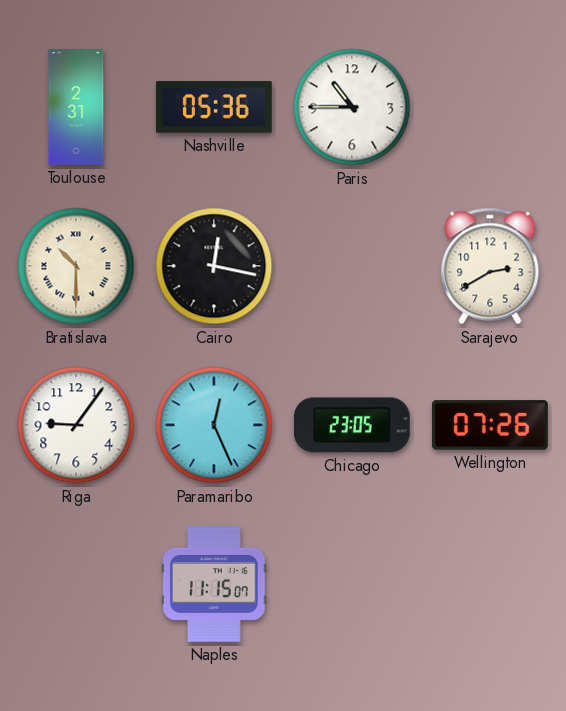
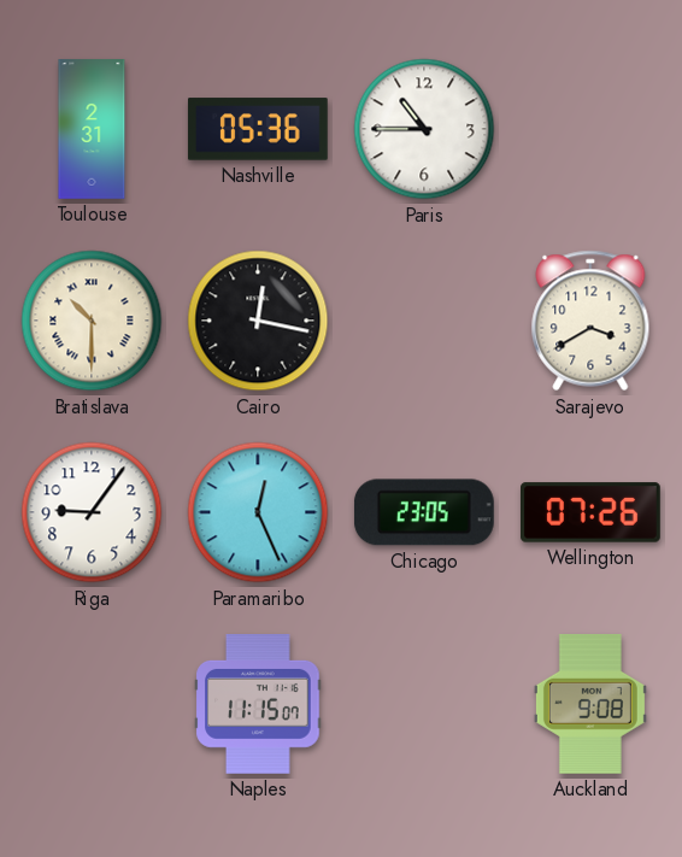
Sarajevo: 2:40 -> 3:40 (590, 321)
Auckland: none -> 9:08 (590, 705)
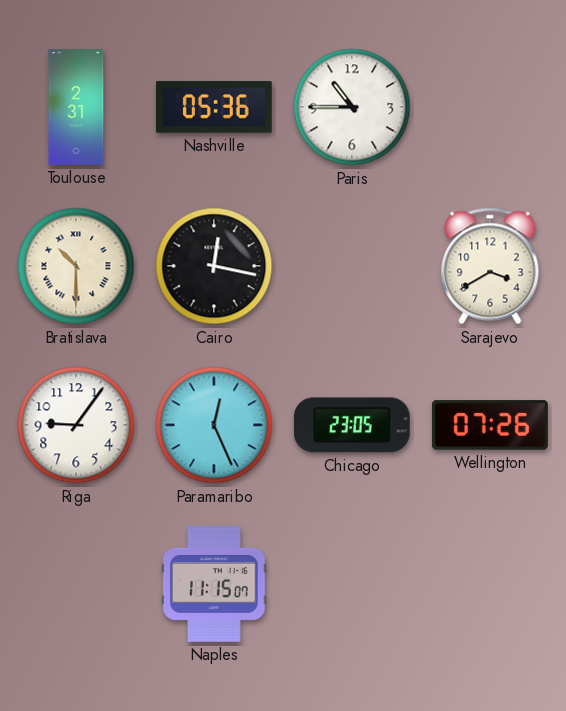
Auckland: 9:08 -> none (590, 705)
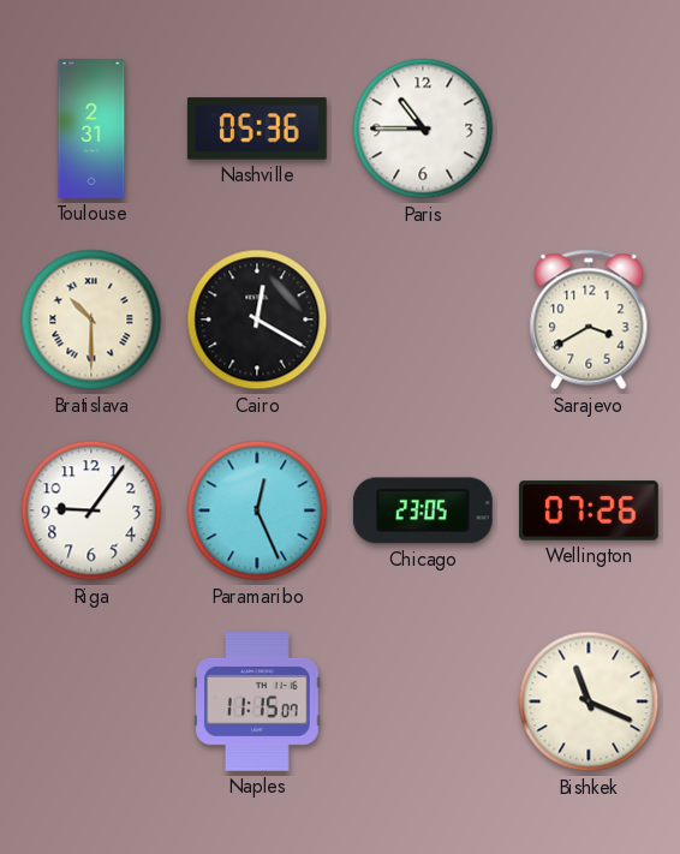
Cairo: 12:17 -> 12:20 (257, 319)
Bishkek: none -> 11:19 (589, 701)
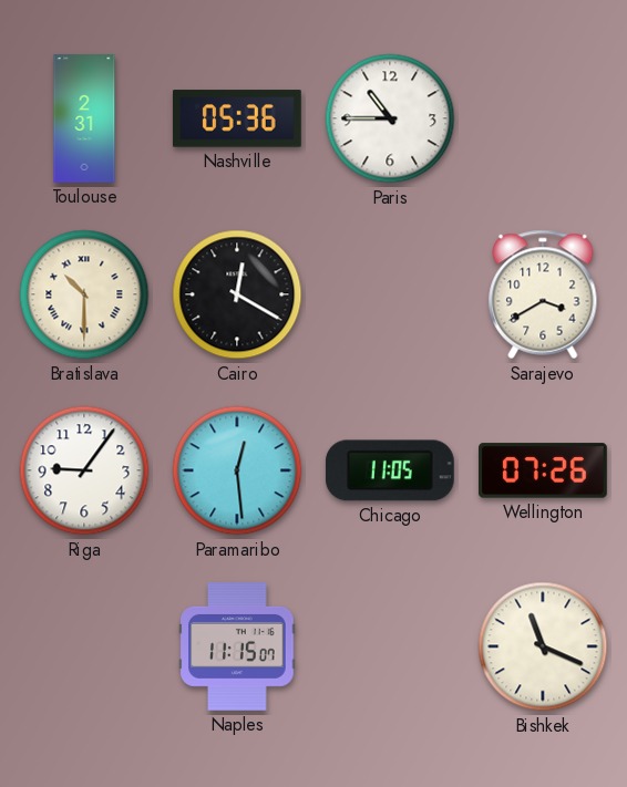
Paramaribo: 12:26 -> 12:29 (237, 470)
Chicago: 23:05 -> 11:05 (390, 470)
